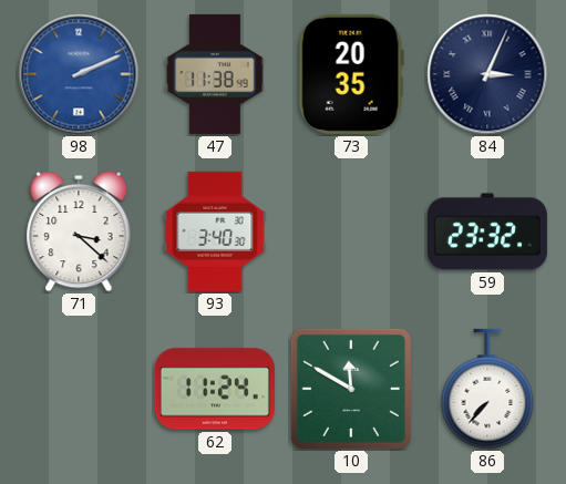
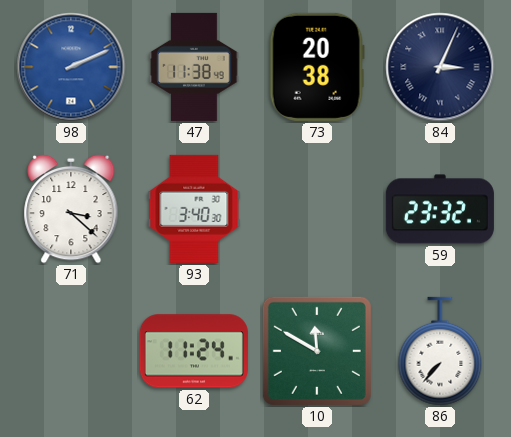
73: 20:35 -> 20:38 (317, 67)
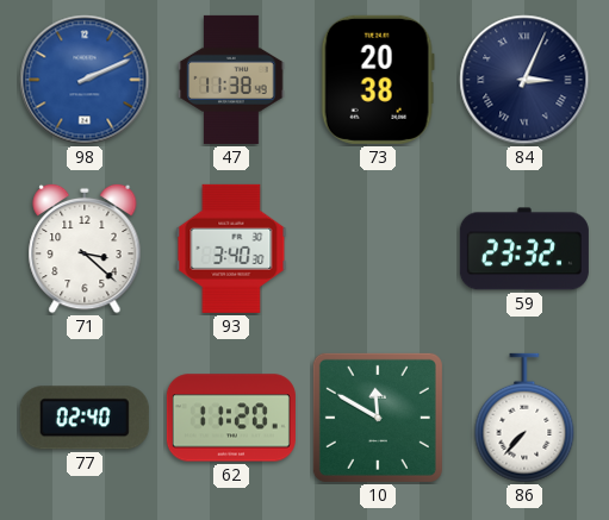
77: none -> 02:40 (85, 418)
62: 11:24 -> 11:20 (231, 418)
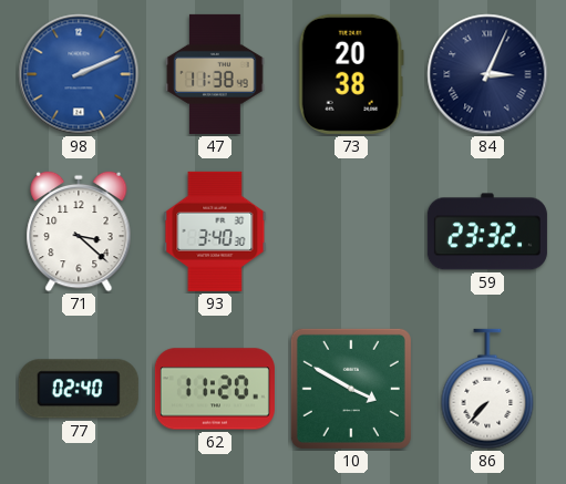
10: 11:50 -> 3:50 (351, 389)
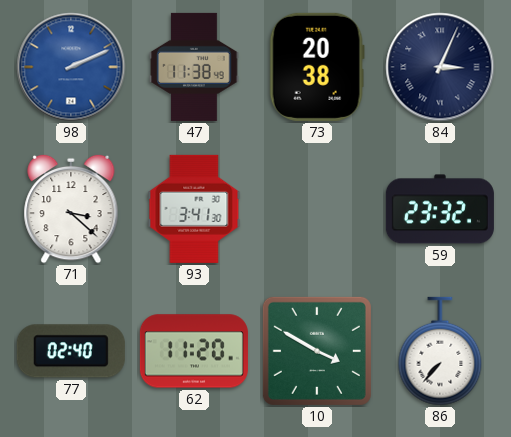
93: 3:40 -> 3:41 (194, 209)
